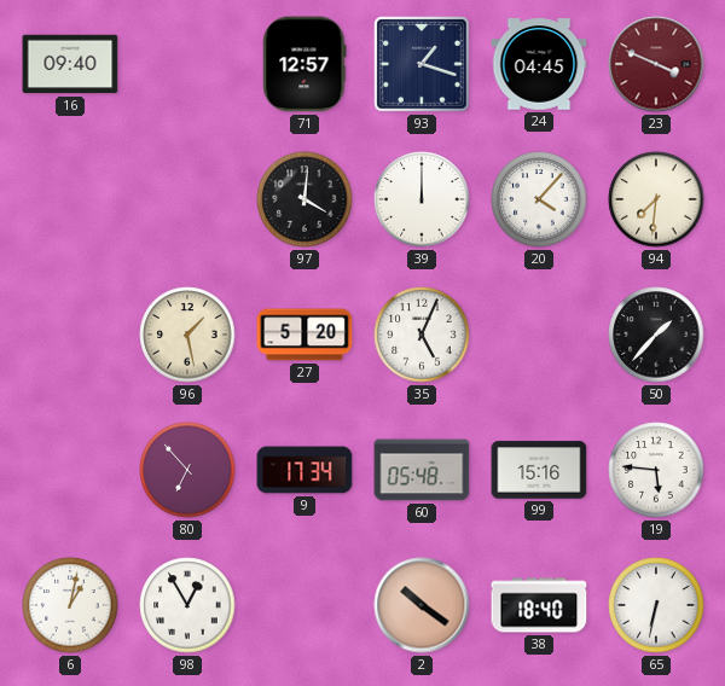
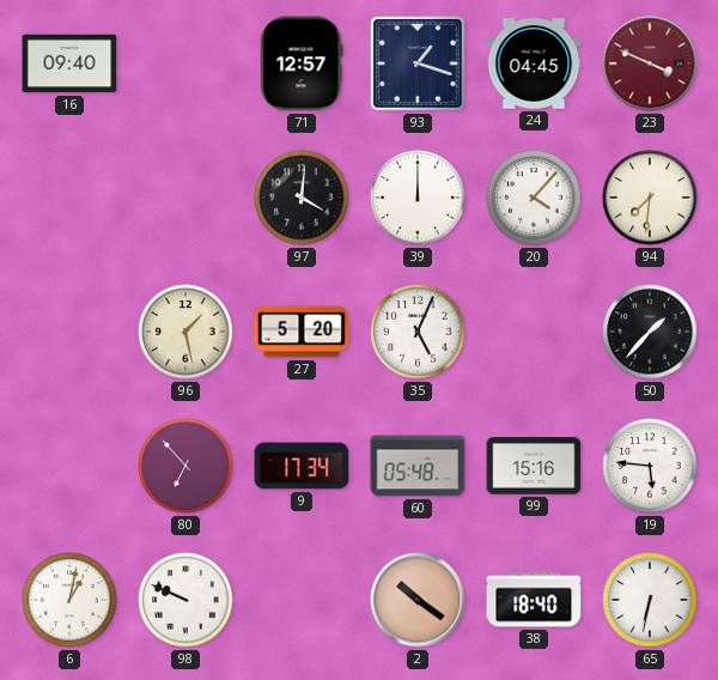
98: 12:55 -> 9:49 (185, 600)
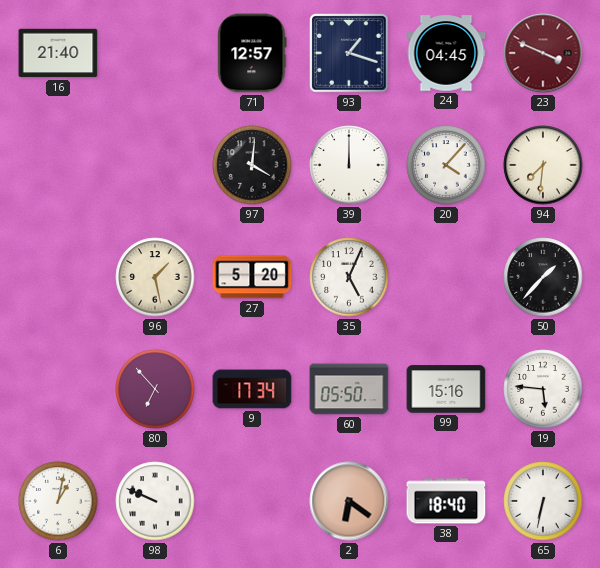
16: 09:40 -> 21:40 (58, 53)
60: 05:48 -> 05:50 (349, 389)
2: 10:21 -> 6:21 (349, 501)
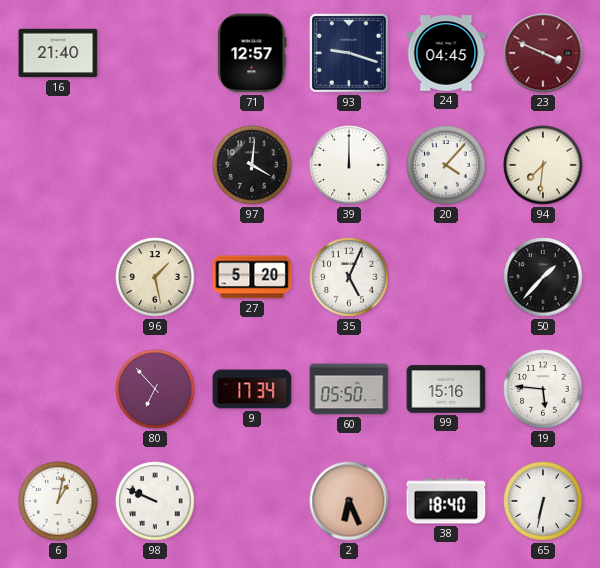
93: 1:18 -> 9:18 (349, 53)
2: 6:21 -> 6:26 (349, 501)
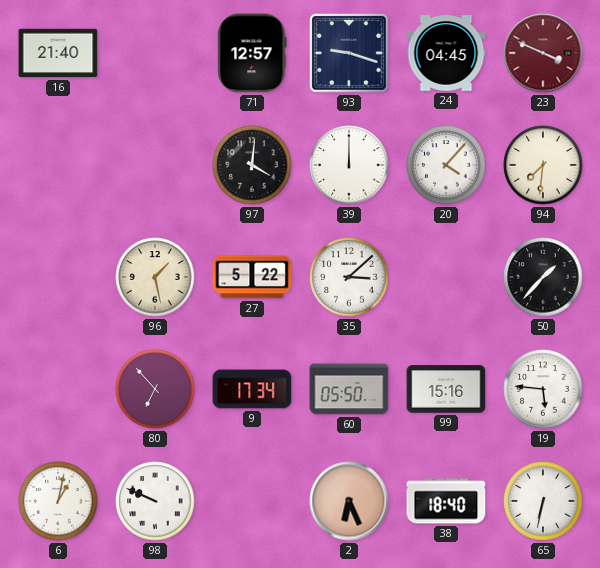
27: 5:20 -> 5:22 (252, 277)
35: 5:04 -> 3:08 (349, 277)
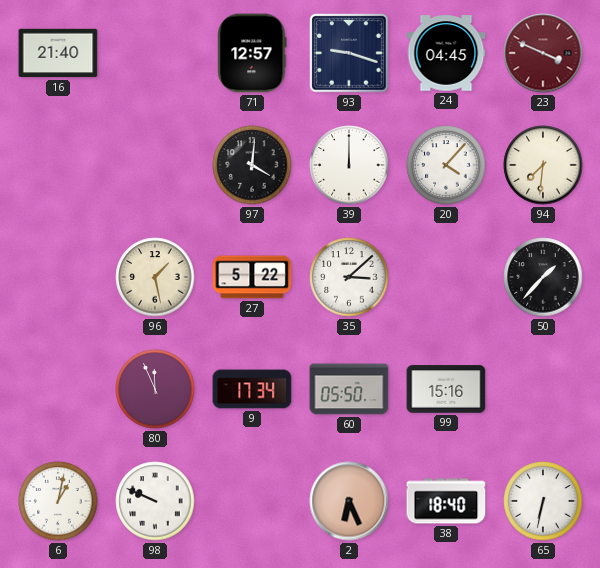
80: 6:53 -> 11:56 (155, 389)
19: 5:46 -> none (543, 389)
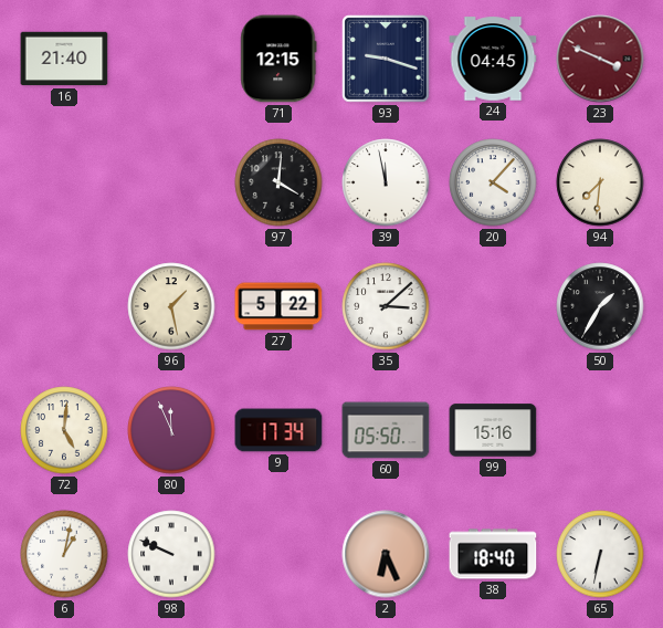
71: 12:57 -> 12:15 (278, 59)
39: 12:00 -> 11:58 (386, 182)
50: 1:37 -> 1:35 (600, 306)
72: none -> 5:01 (64, 430)
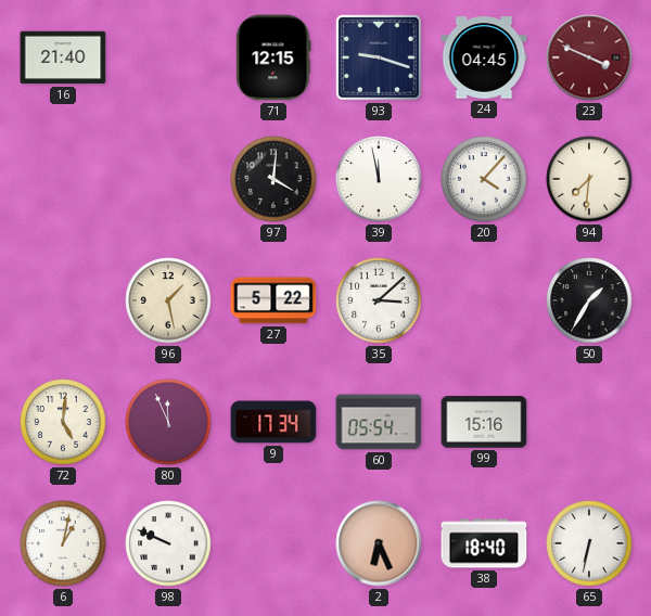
60: 05:50 -> 05:54 (379, 422)
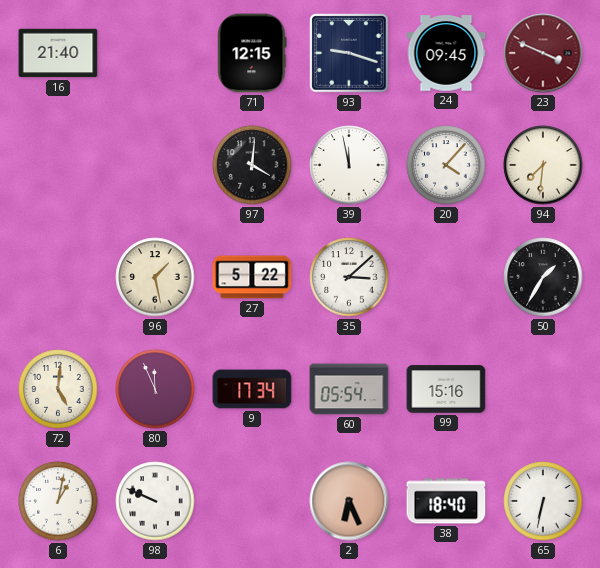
24: 04:45 -> 09:45 (446, 53)
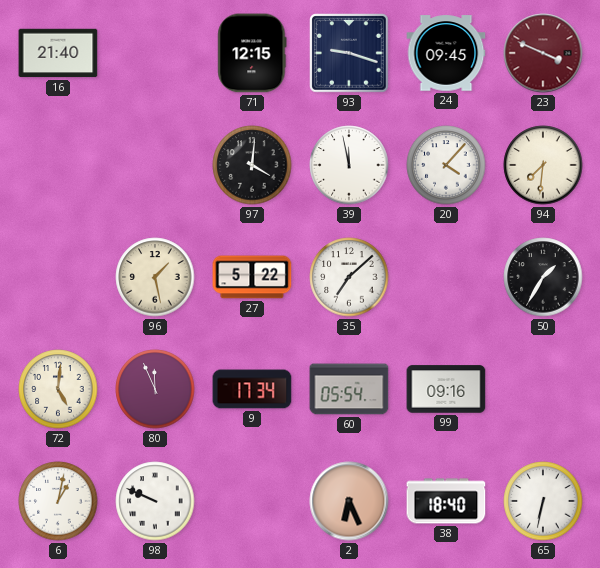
35: 3:08 -> 7:08 (349, 277)
99: 15:16 -> 09:16 (446, 389)
